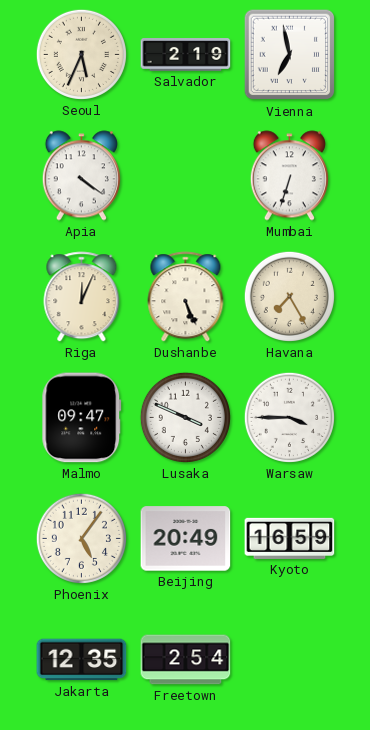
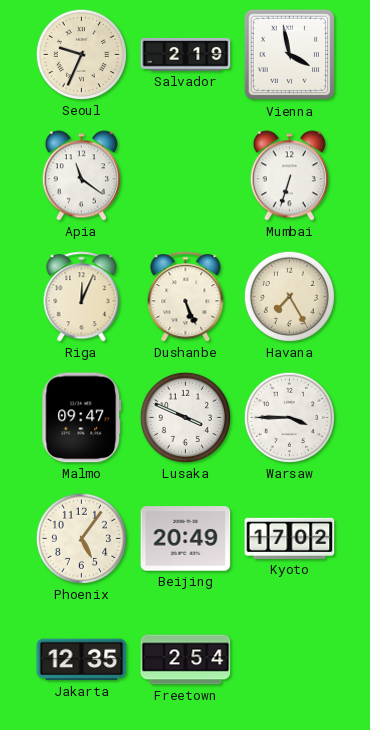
Seoul: 5:34 -> 9:34 (81, 54)
Vienna: 6:58 -> 3:58 (290, 55)
Apia: 4:21 -> 11:21 (81, 176)
Kyoto: 16:59 -> 17:02 (290, 538)
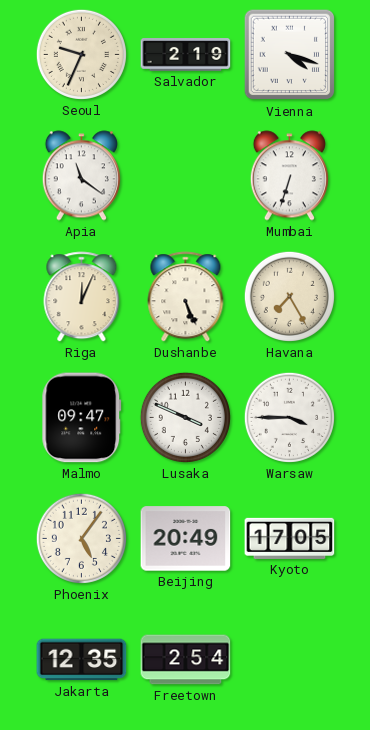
Vienna: 3:58 -> 4:18 (290, 55)
Kyoto: 17:02 -> 17:05 (290, 538)
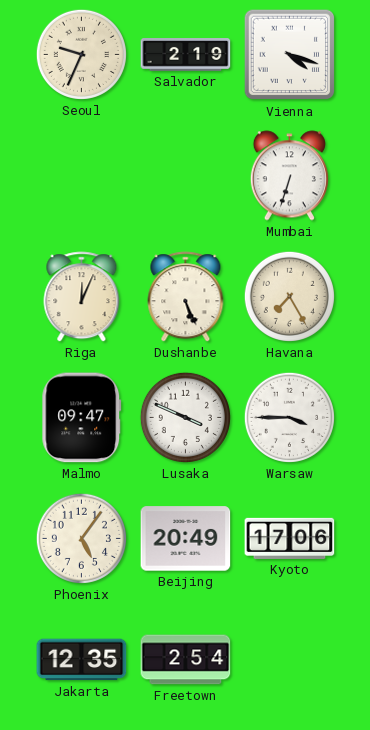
Apia: 11:21 -> none (81, 176)
Kyoto: 17:05 -> 17:06 (290, 538)
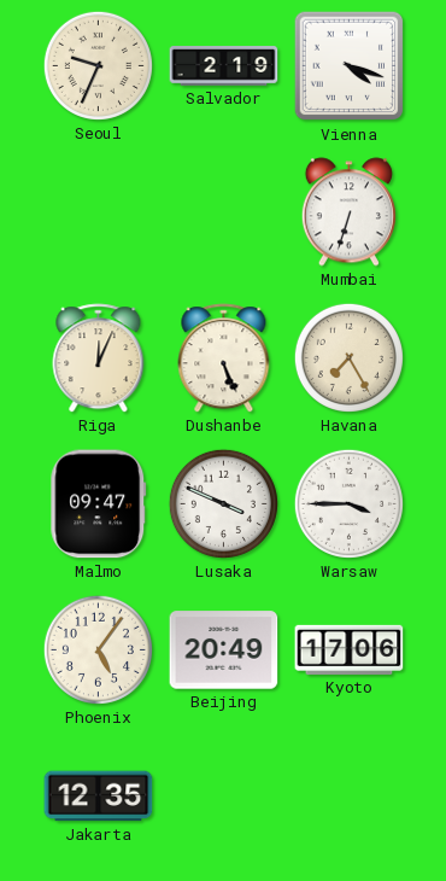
Freetown: 2:54 -> none (186, 660)
